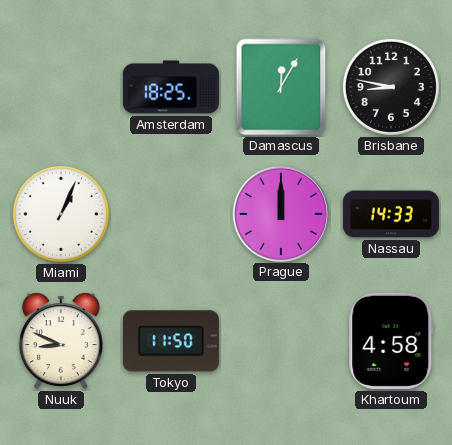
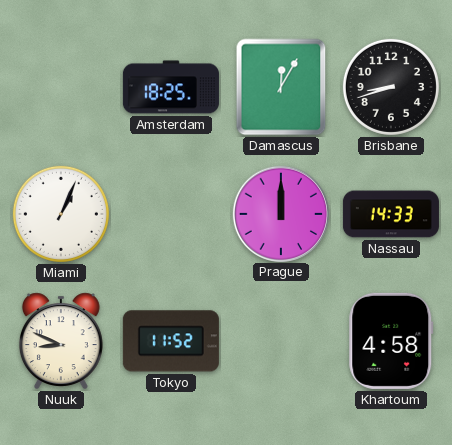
Brisbane: 8:47 -> 8:42 (391, 87)
Tokyo: 11:50 -> 11:52 (171, 341)
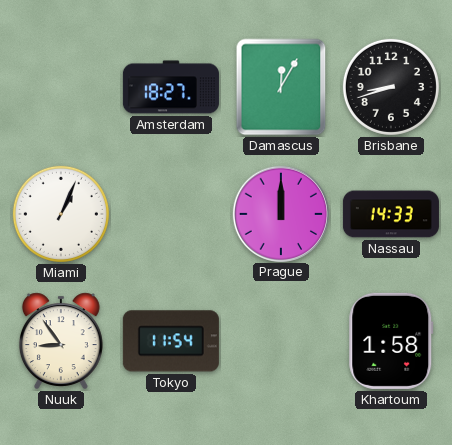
Amsterdam: 18:25 -> 18:27 (171, 87)
Nuuk: 8:49 -> 8:54 (61, 341)
Tokyo: 11:52 -> 11:54 (171, 341)
Khartoum: 4:58 -> 1:58 (391, 341)
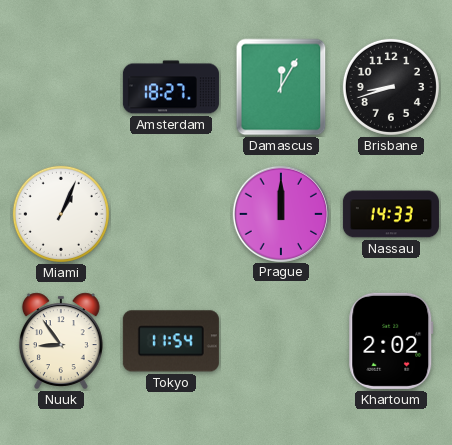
Khartoum: 1:58 -> 2:02 (391, 341)
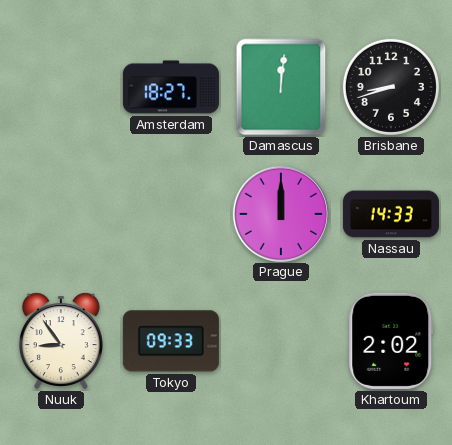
Damascus: 12:05 -> 12:01 (281, 87)
Miami: 1:04 -> none (61, 214)
Tokyo: 11:54 -> 09:33 (171, 341)
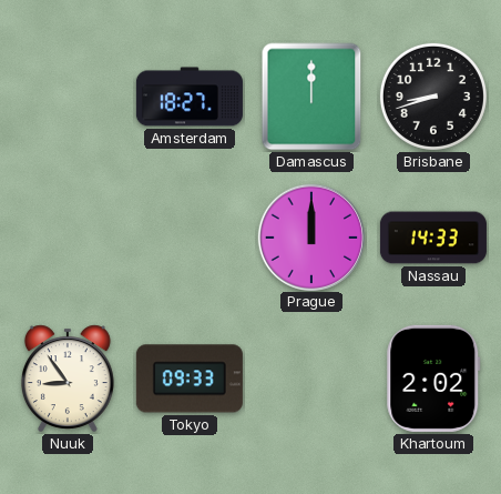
Damascus: 12:01 -> 12:00 (311, 97)
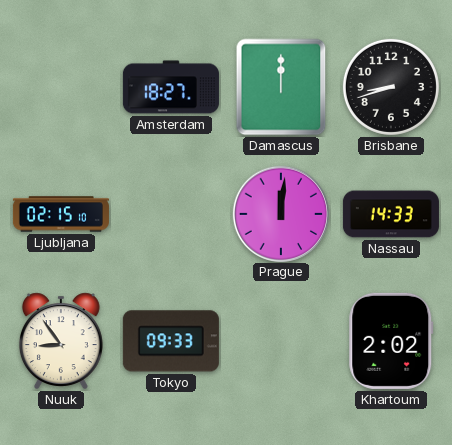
Ljubljana: none -> 02:15 (61, 214)
Prague: 12:00 -> 12:01 (280, 213)
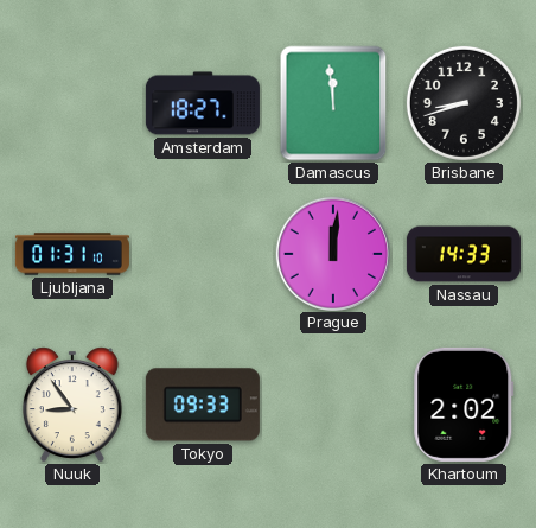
Damascus: 12:00 -> 11:59 (333, 103)
Ljubljana: 02:15 -> 01:31 (72, 254)
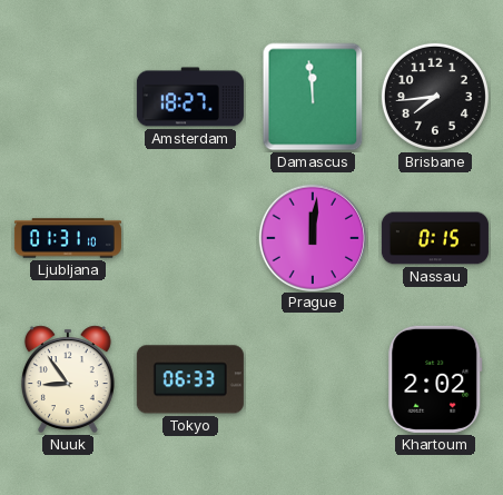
Brisbane: 8:42 -> 7:44 (435, 97)
Nassau: 14:33 -> 0:15 (435, 238)
Tokyo: 09:33 -> 06:33 (190, 379)
